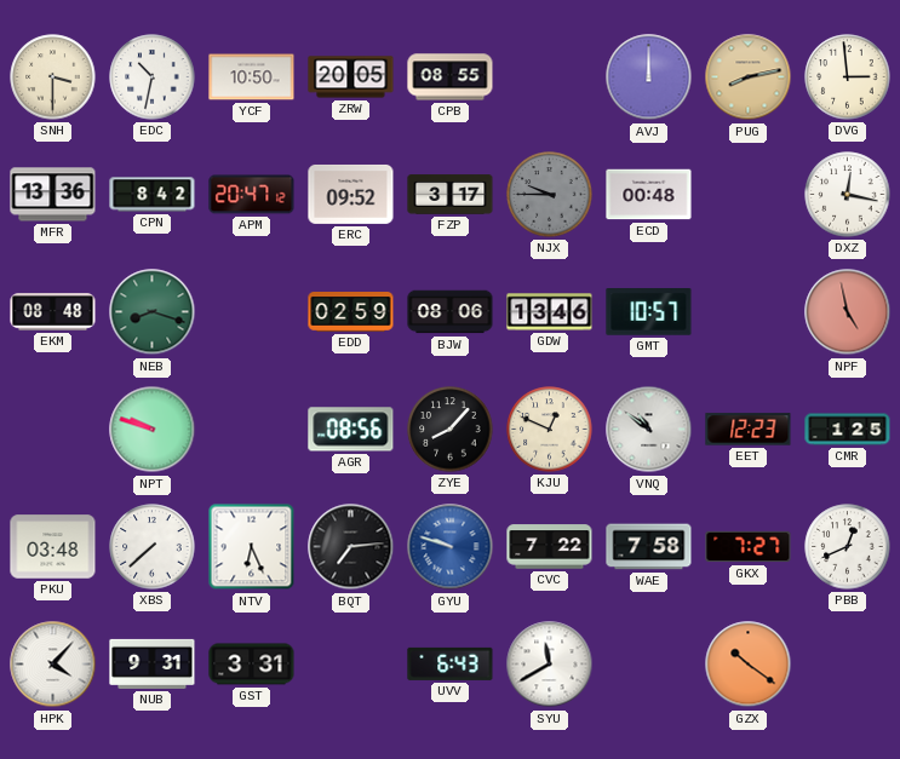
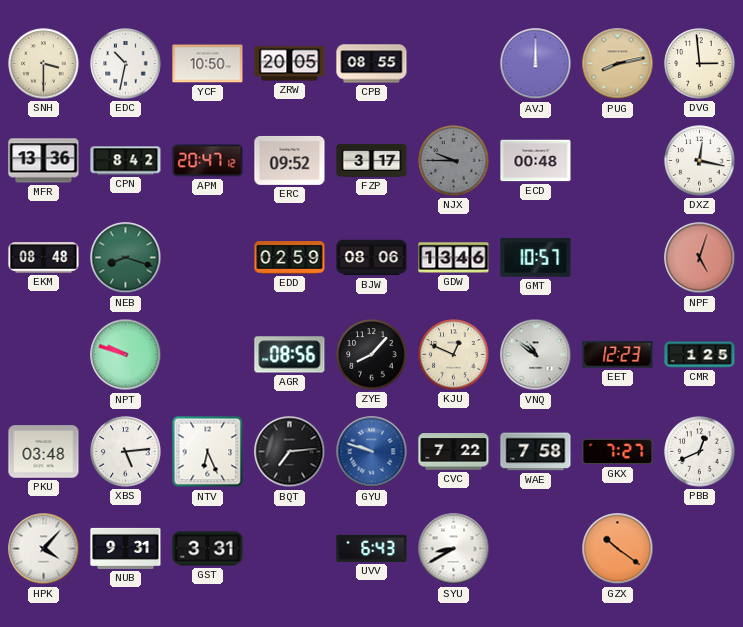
NPF: 4:58 -> 5:03 (700, 258)
XBS: 7:38 -> 5:14 (126, 452)
SYU: 11:40 -> 8:40 (454, 549)
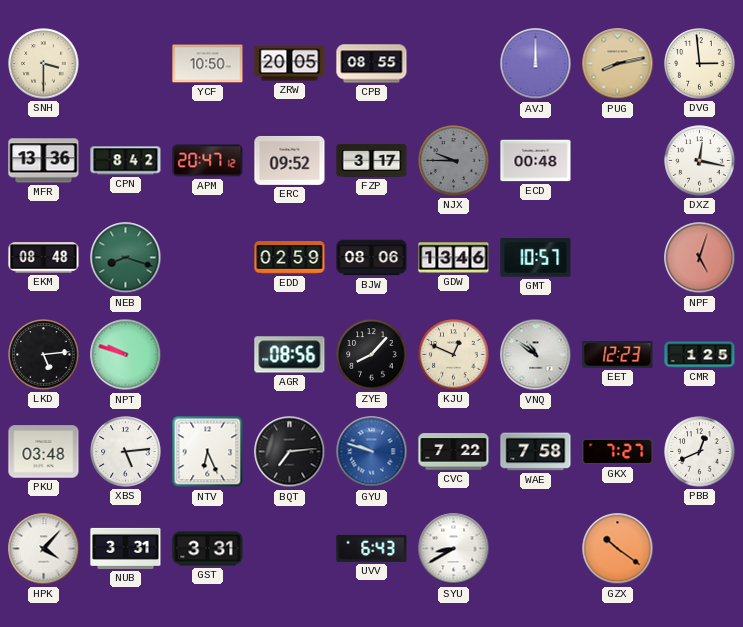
EDC: 10:32 -> none (126, 64)
LKD: none -> 5:14 (44, 355)
NUB: 9:31 -> 3:31 (126, 548)
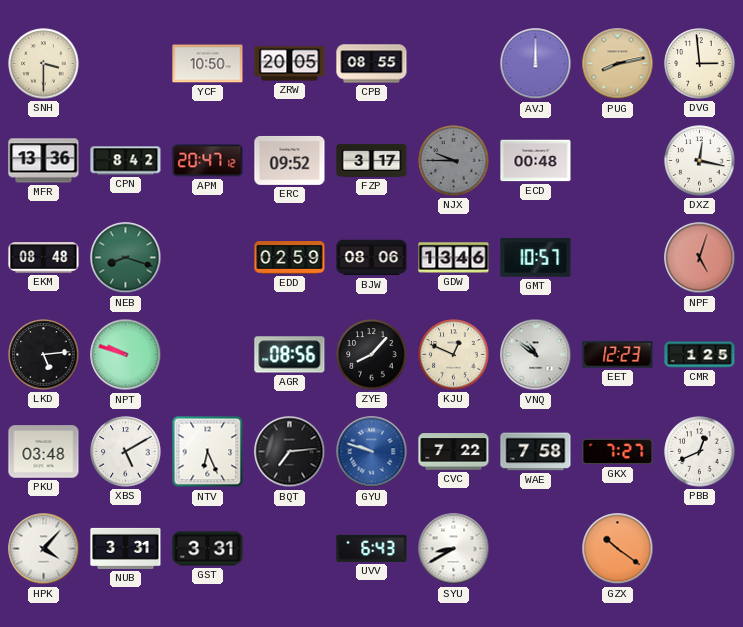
XBS: 5:14 -> 5:10 (126, 452)
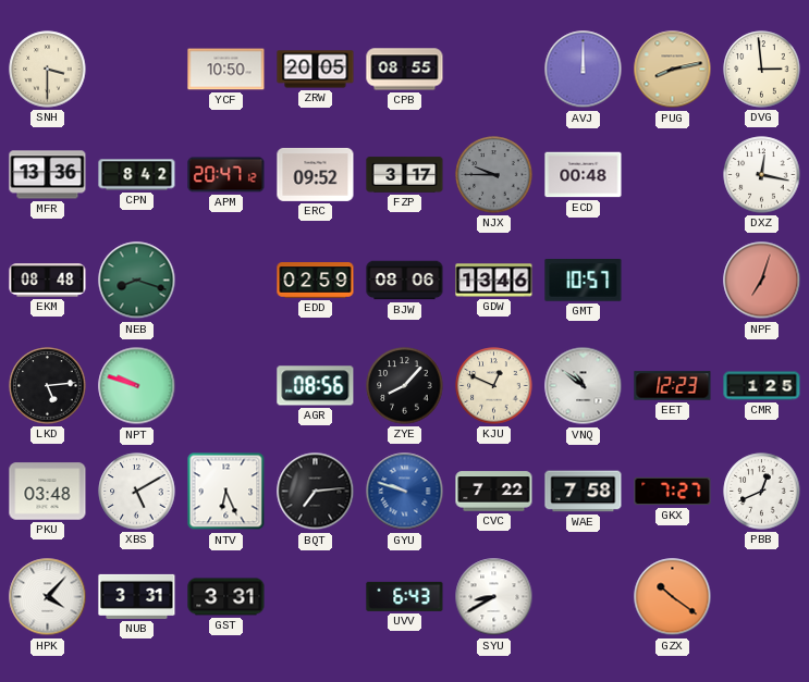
NPF: 5:03 -> 7:03 (762, 281)
